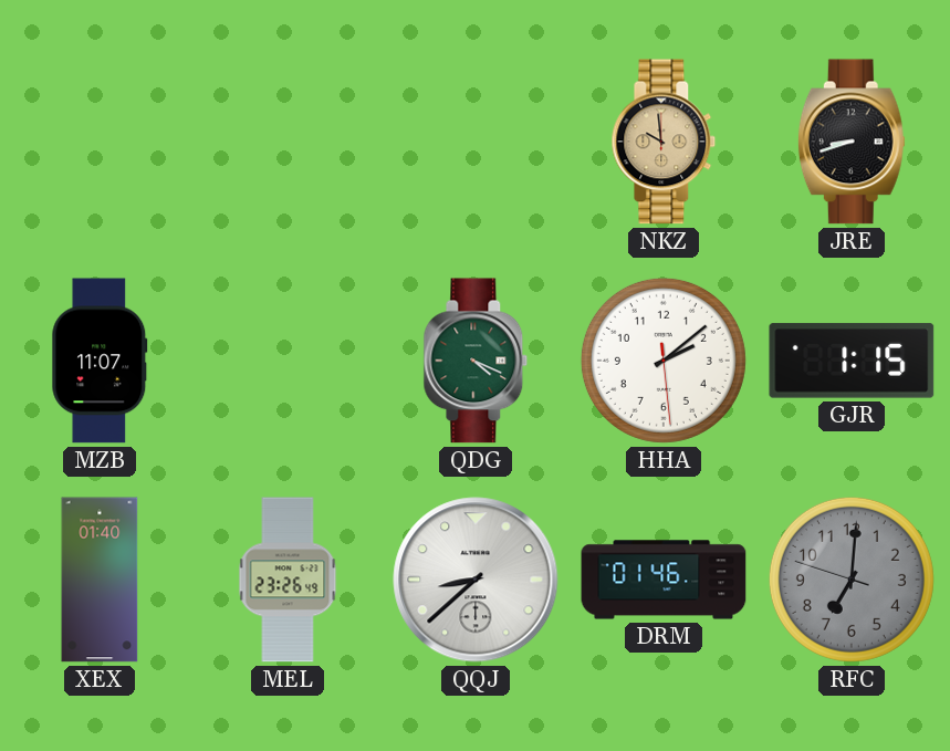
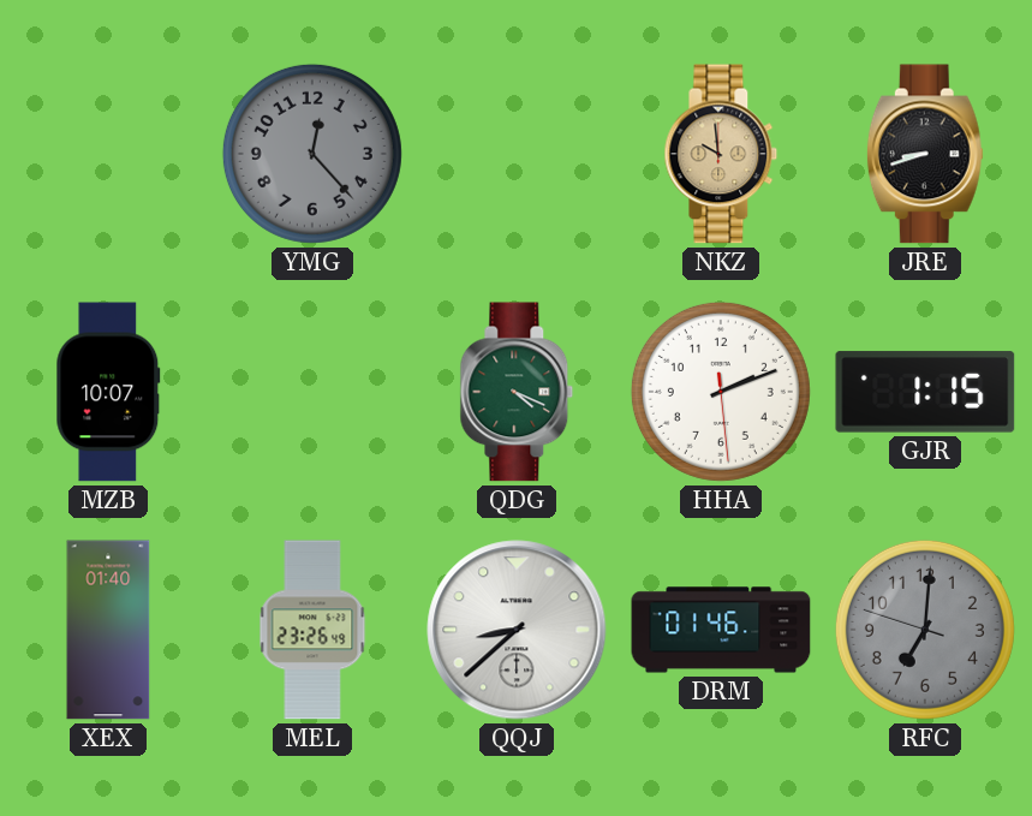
YMG: none -> 12:23 (312, 154)
MZB: 11:07 -> 10:07 (108, 392)
HHA: 2:08 -> 2:11 (721, 392)
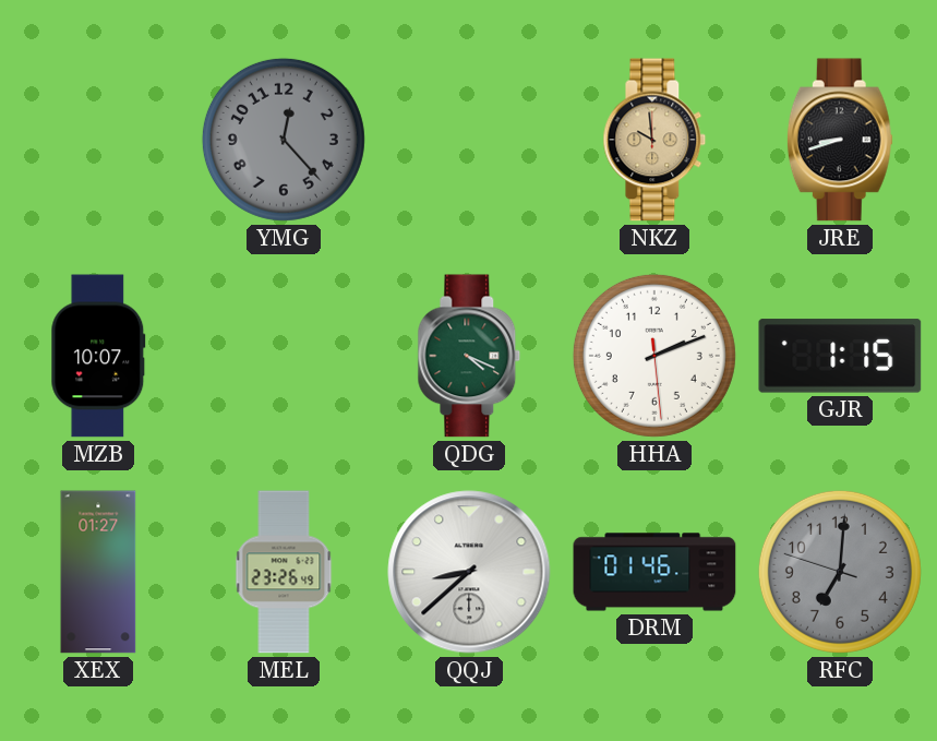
XEX: 01:40 -> 01:27 (98, 572)
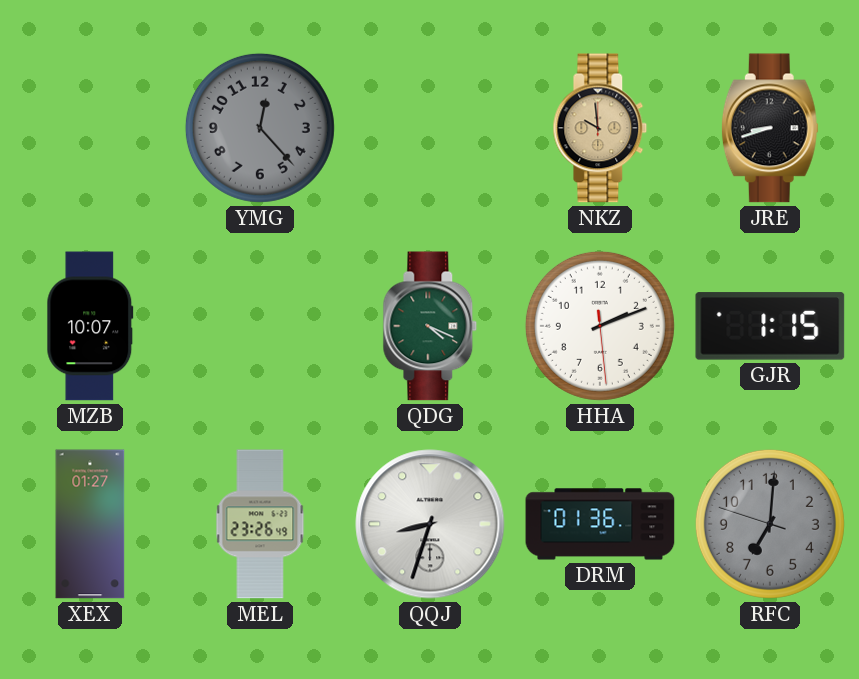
QQJ: 8:38 -> 8:33 (430, 524)
DRM: 01:46 -> 01:36 (600, 524)
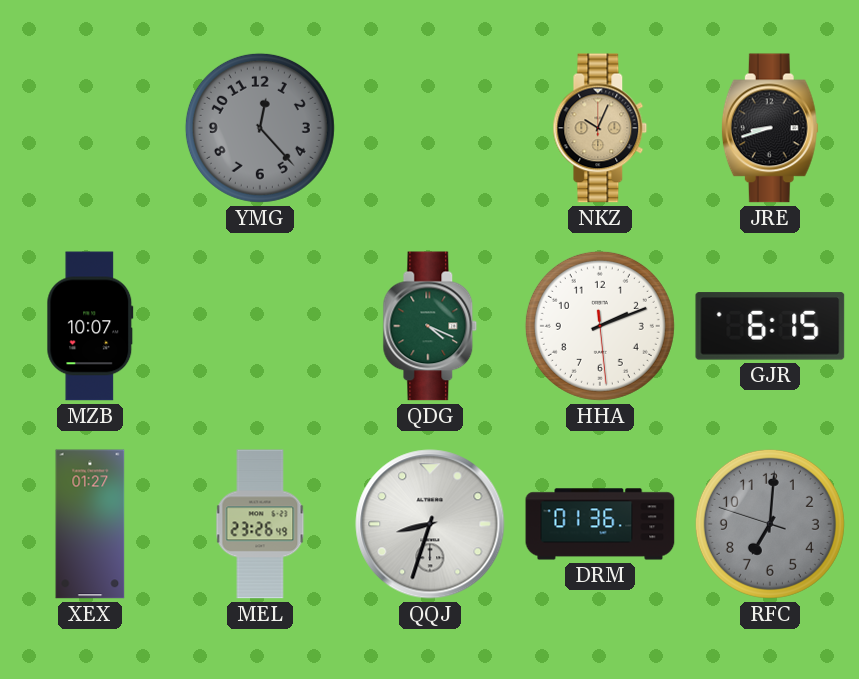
NKZ: 9:59 -> 10:04 (600, 128)
GJR: 1:15 -> 6:15 (770, 326)
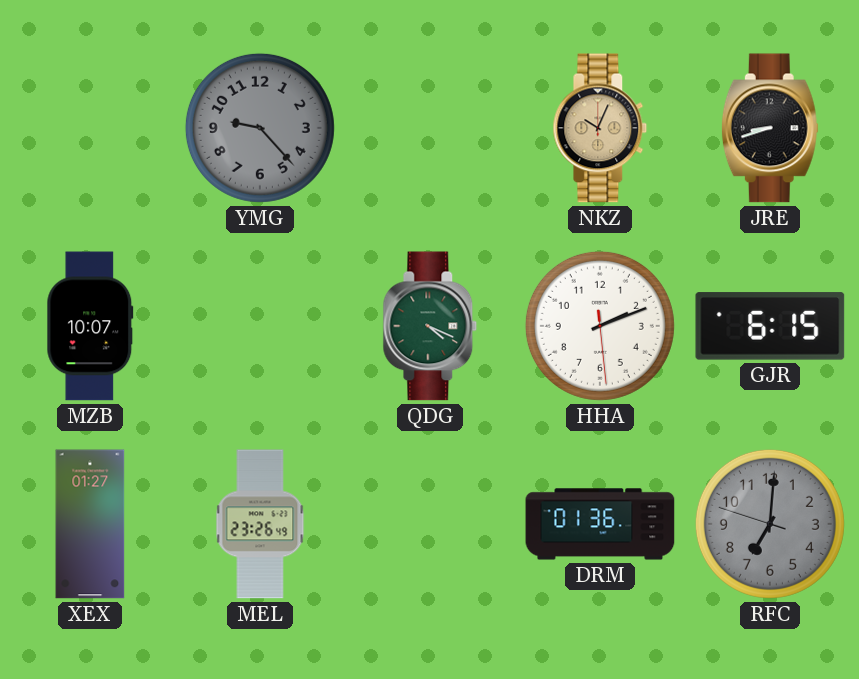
YMG: 12:23 -> 9:23 (260, 128)
QQJ: 8:33 -> none (430, 524)
